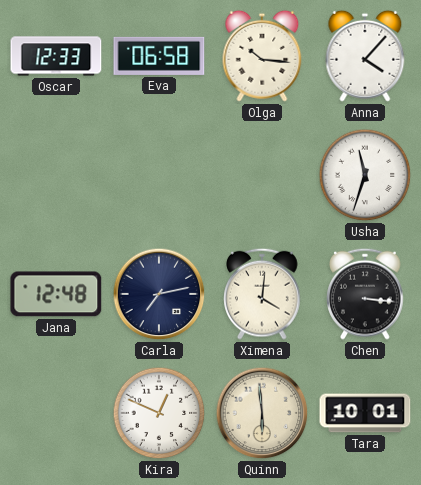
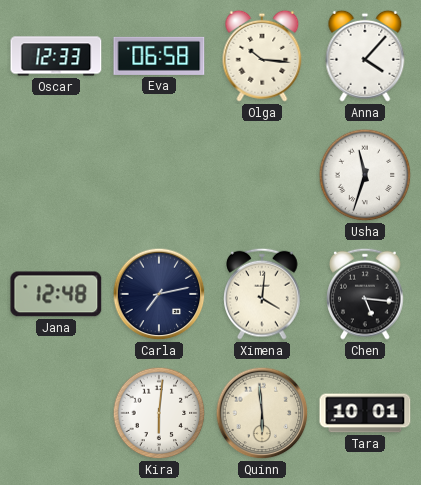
Chen: 3:16 -> 5:16 (365, 294)
Kira: 12:49 -> 6:01 (159, 413)
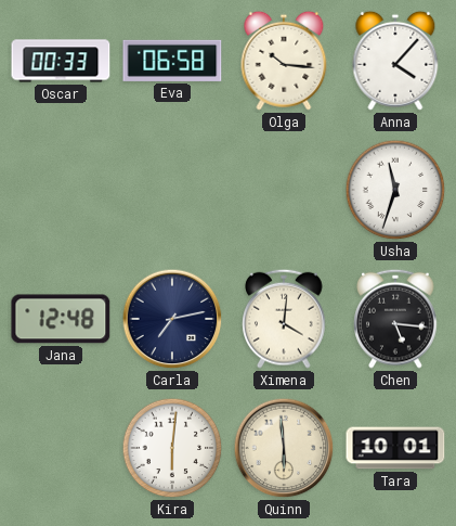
Oscar: 12:33 -> 00:33 (61, 61)
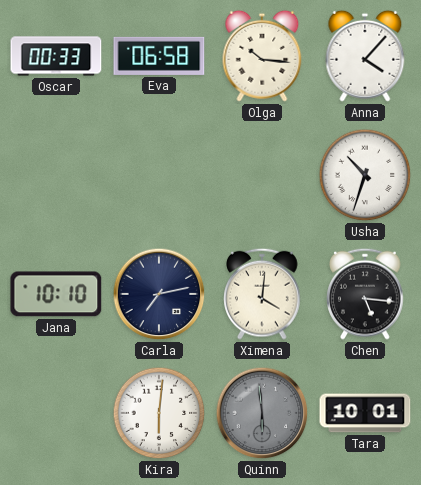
Usha: 11:33 -> 10:33 (365, 175)
Jana: 12:48 -> 10:10 (56, 294)
Quinn dial: cream -> grey (262, 413)
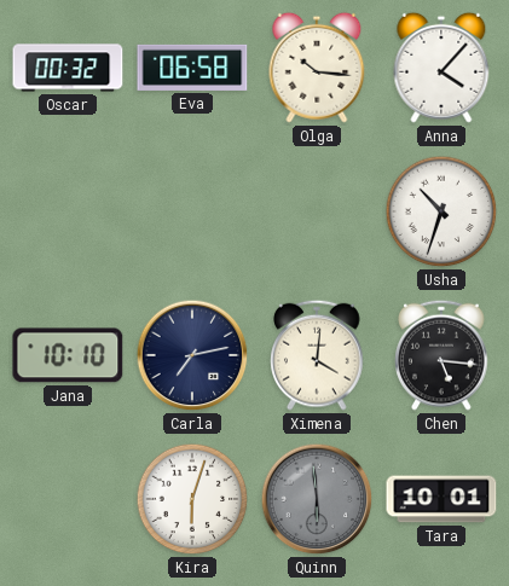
Oscar: 00:33 -> 00:32 (68, 68)
Kira: 6:01 -> 6:03 (192, 499)
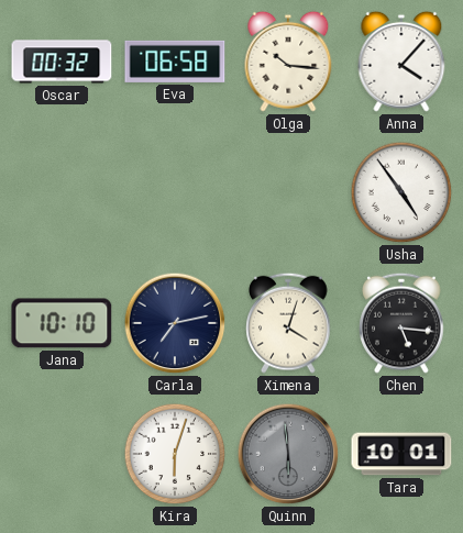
Usha: 10:33 -> 4:54 (401, 192)
Ximena: 4:01 -> 4:03 (288, 323)
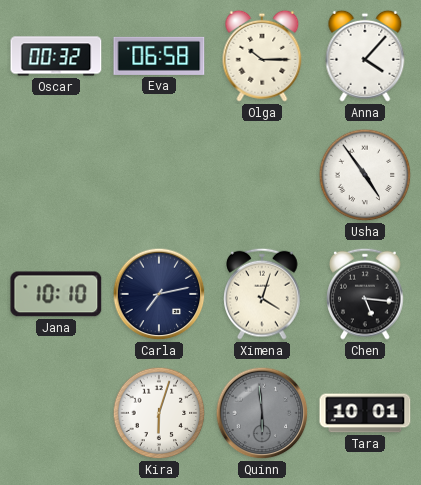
Olga: 10:16 -> 10:15 (262, 56)
